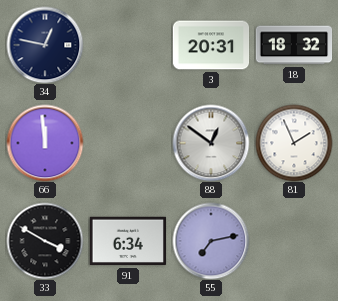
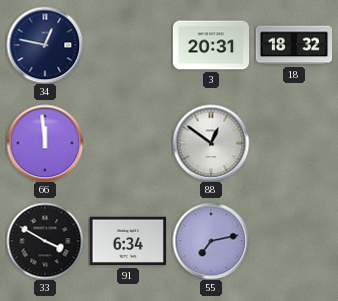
81: 1:56 -> none (294, 143)
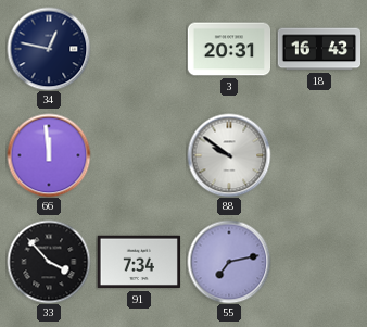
18: 18:32 -> 16:43 (319, 49)
88: 12:51 -> 9:51 (229, 155)
33: 3:50 -> 3:53 (49, 262)
91: 6:34 -> 7:34 (138, 262)
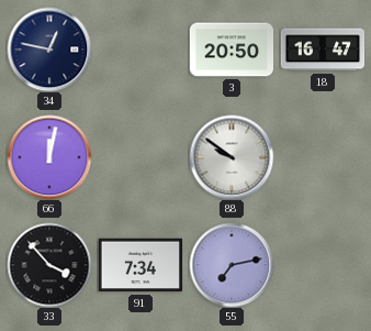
3: 20:31 -> 20:50 (232, 49)
18: 16:43 -> 16:47 (323, 49)
66: 11:59 -> 12:02 (49, 157)
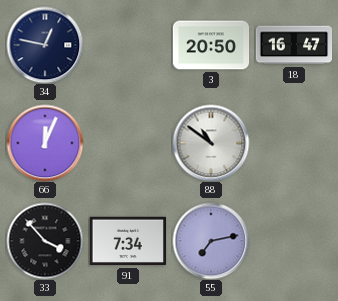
66: 12:02 -> 12:04 (45, 143)
88: 9:51 -> 10:51 (211, 143)
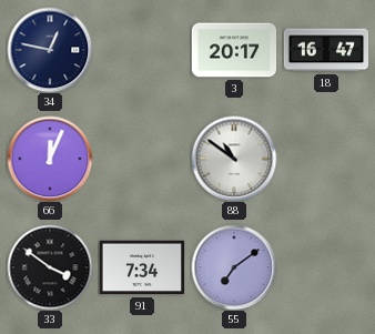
3: 20:50 -> 20:17 (234, 50)
33: 3:53 -> 3:51 (50, 267)
55: 7:13 -> 7:09 (234, 267)
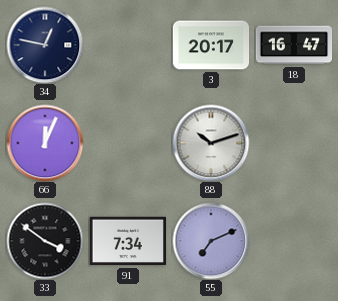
88: 10:51 -> 10:12 (211, 143)
55: 7:09 -> 7:11 (211, 241)
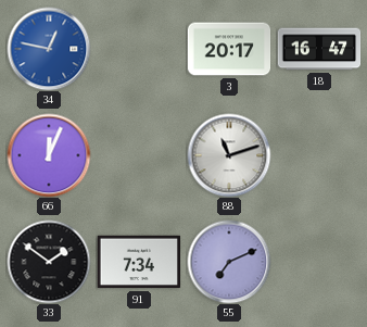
34 dial: navy -> blue (49, 49)
88: 10:12 -> 11:12 (229, 155)
33: 3:51 -> 1:51 (49, 262)
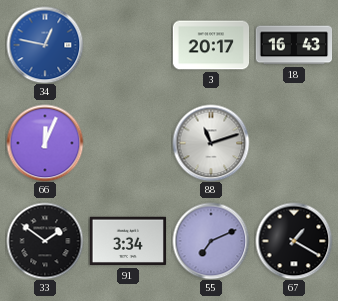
18: 16:47 -> 16:43 (294, 45)
91: 7:34 -> 3:34 (127, 241)
67: none -> 1:20 (294, 241)
